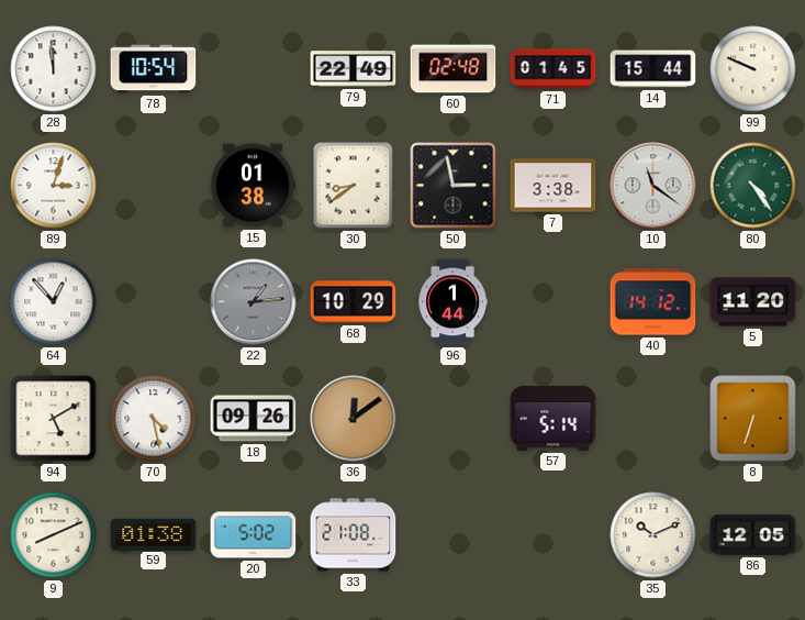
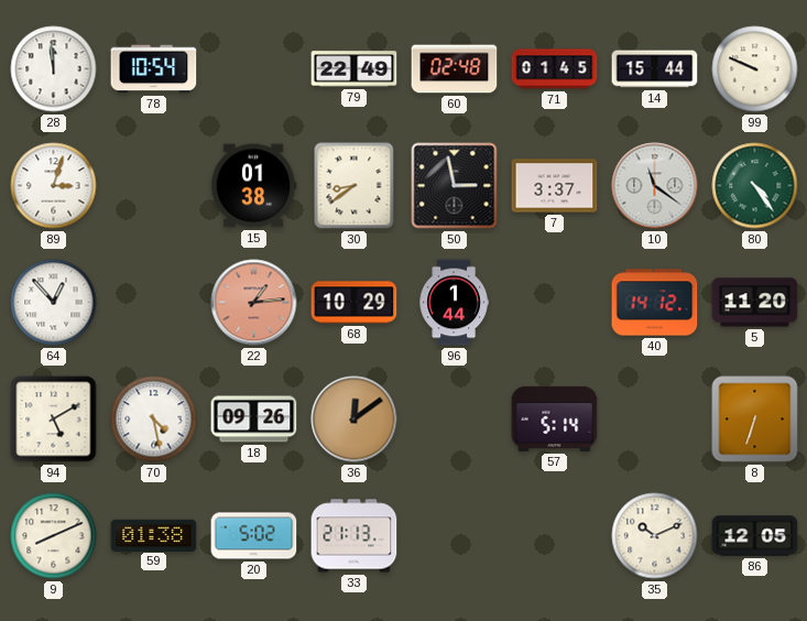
7: 3:38 -> 3:37 (555, 186)
22 dial: grey -> salmon (254, 303)
33: 21:08 -> 21:13 (355, 536)
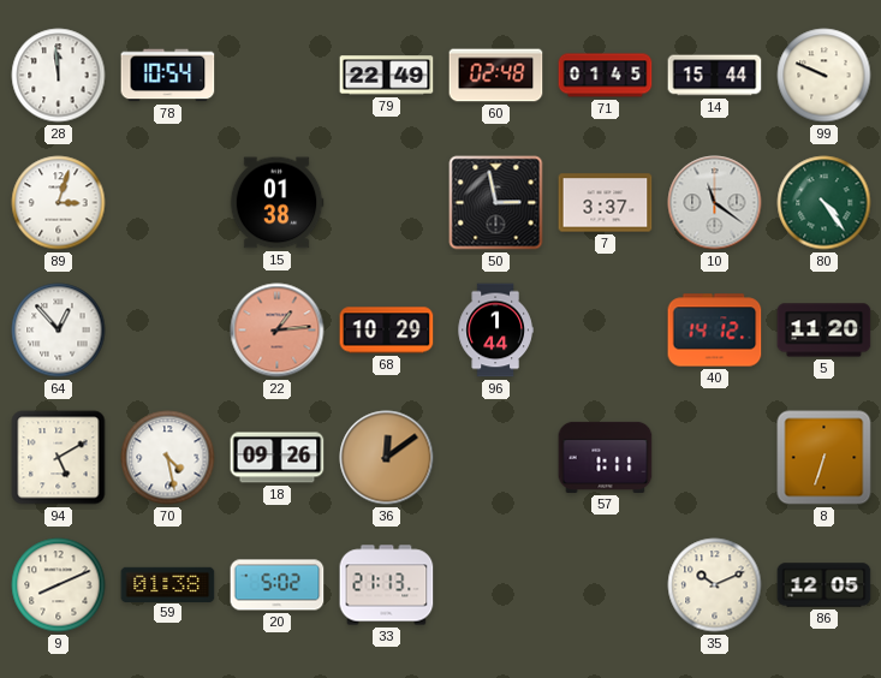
30: 8:39 -> none (355, 186)
57: 5:14 -> 1:11 (606, 457)
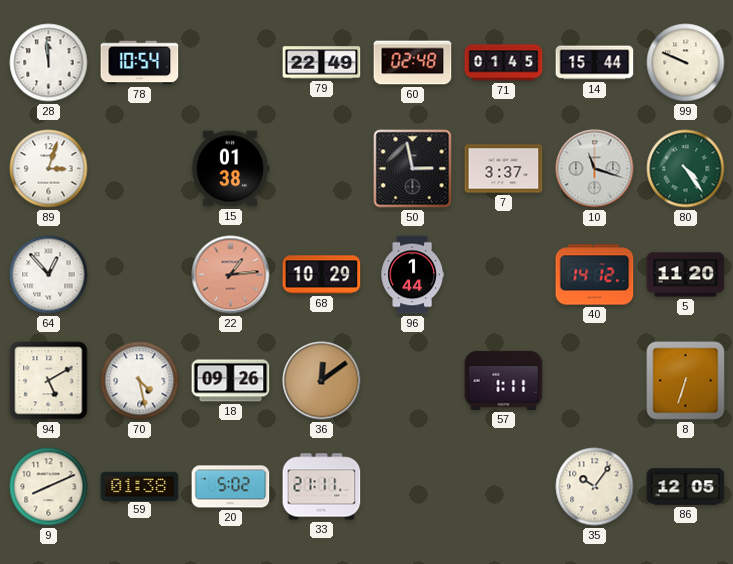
10: 11:21 -> 11:18 (595, 169)
33: 21:13 -> 21:11 (322, 487)
35: 10:11 -> 10:06 (595, 487)
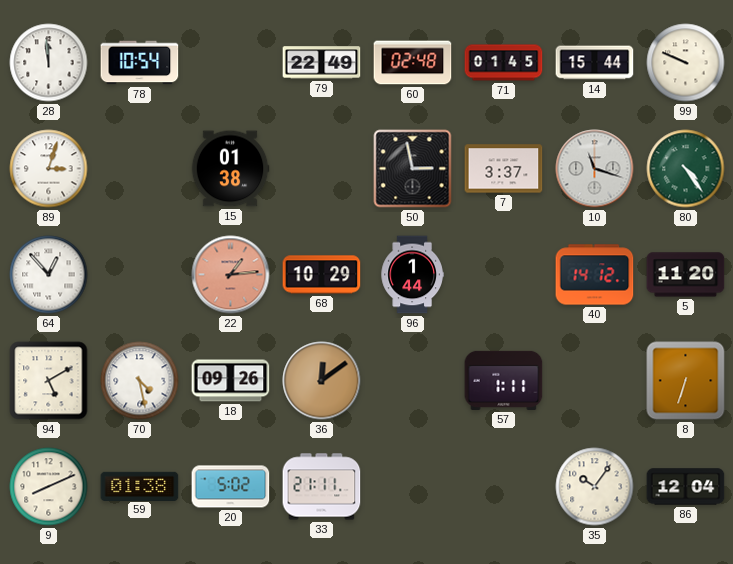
86: 12:05 -> 12:04 (686, 487)
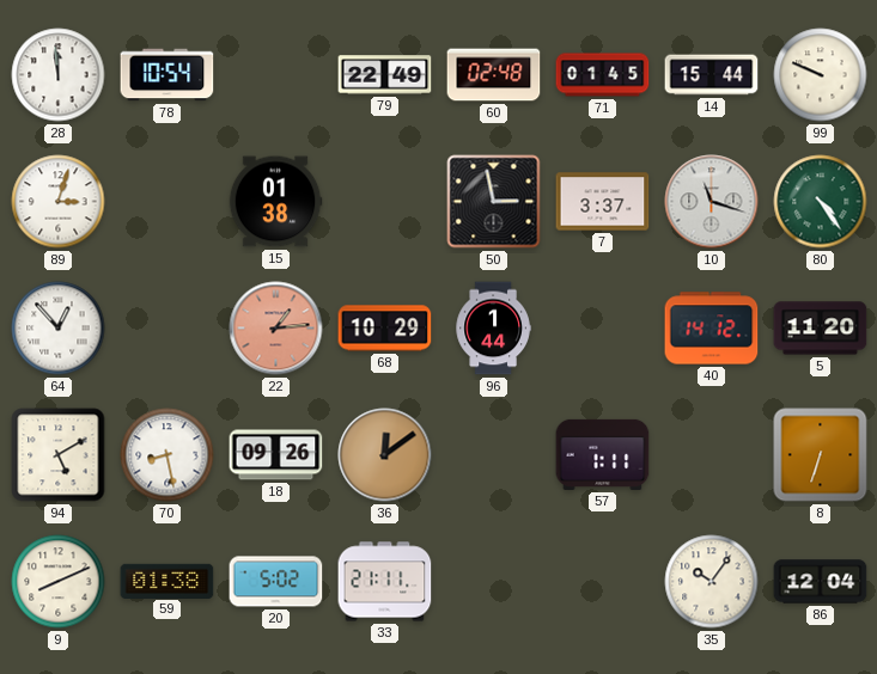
70: 4:28 -> 8:28 (168, 455)
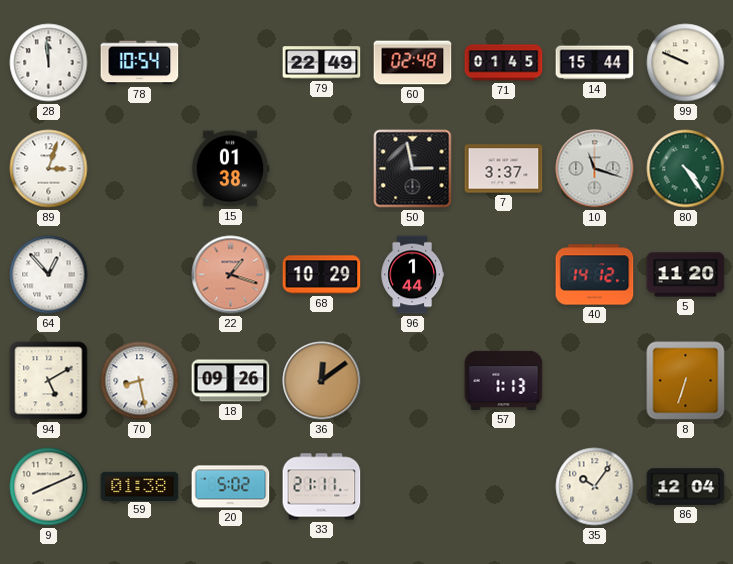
22: 1:14 -> 1:18 (231, 275)
57: 1:11 -> 1:13 (504, 380)
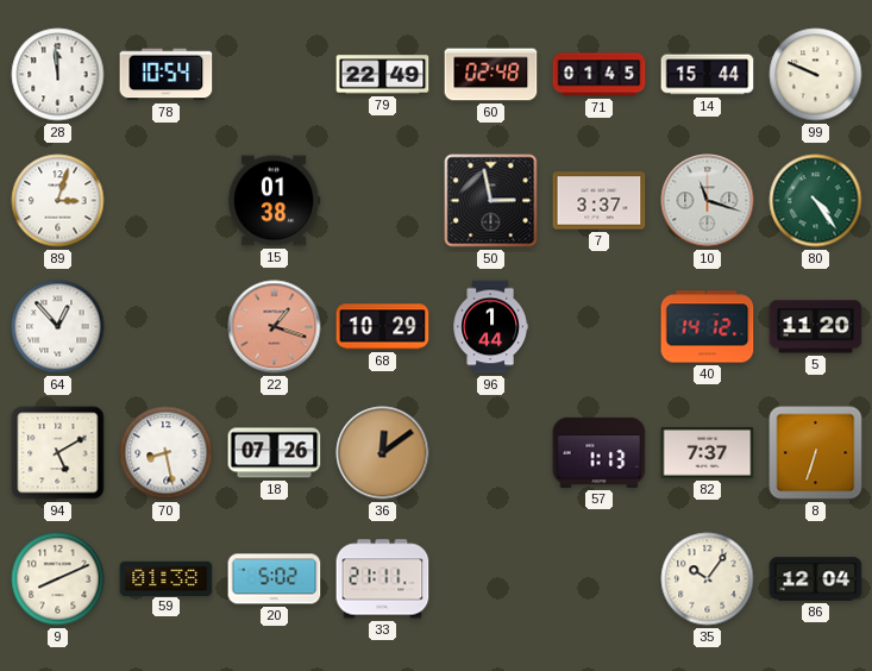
18: 09:26 -> 07:26 (275, 453)
82: none -> 7:37 (708, 452)
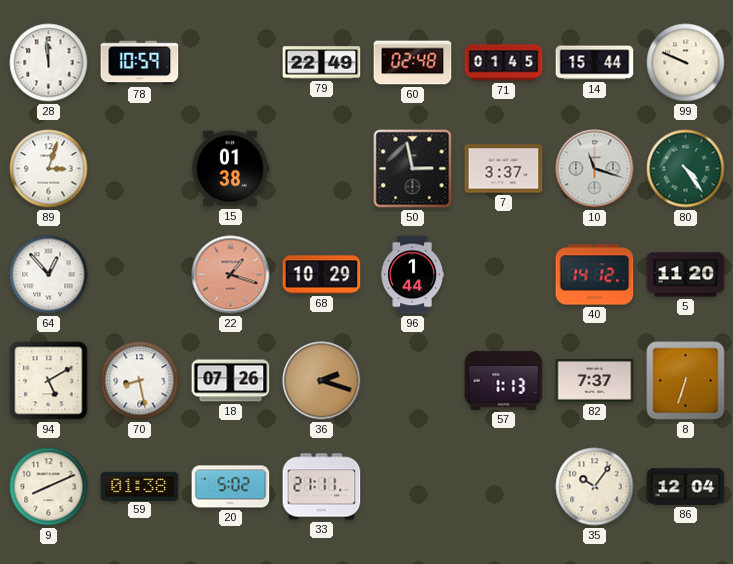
78: 10:54 -> 10:59 (140, 63)
36: 12:09 -> 2:18 (322, 381)
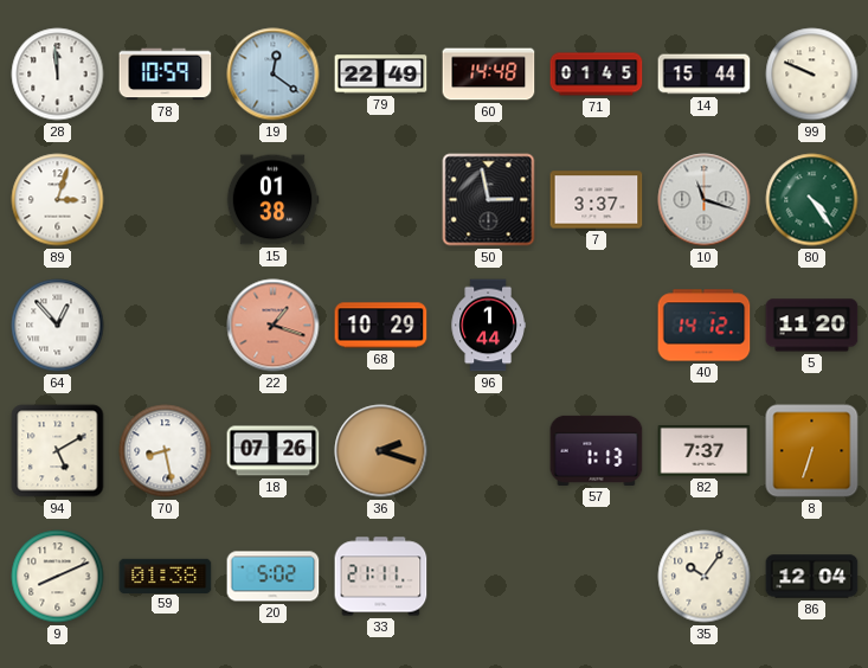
19: none -> 12:21 (274, 75)
60: 02:48 -> 14:48 (489, 75)
